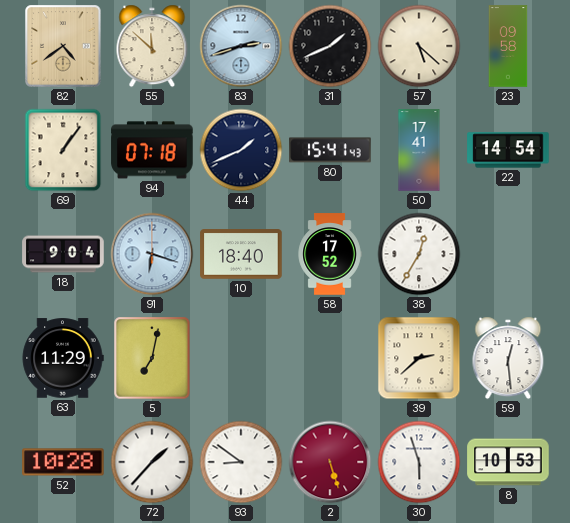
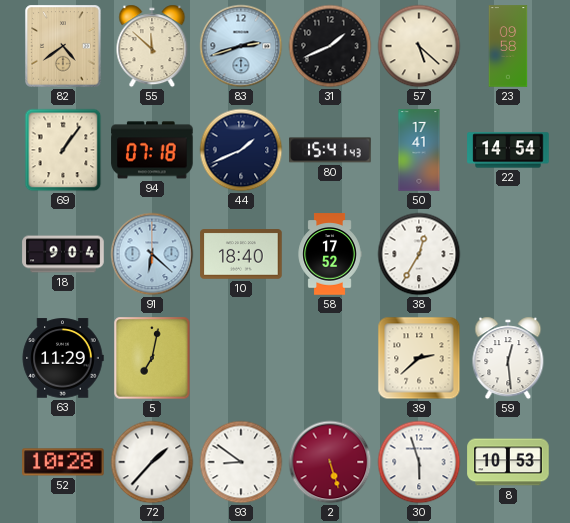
91: 6:18 -> 6:22 (152, 254)
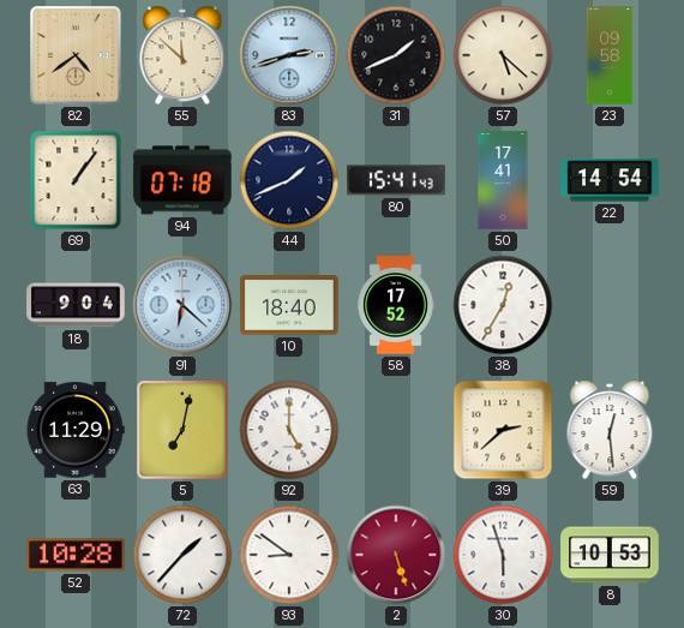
92: none -> 5:00 (289, 430)
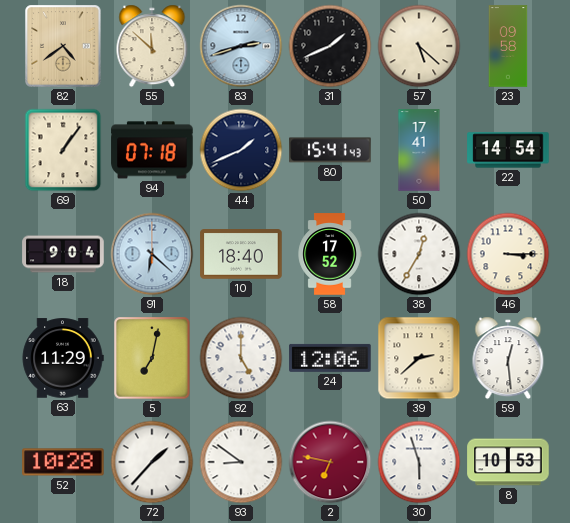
46: none -> 3:15 (508, 254)
24: none -> 12:06 (330, 358)
2: 5:27 -> 6:47 (330, 462)
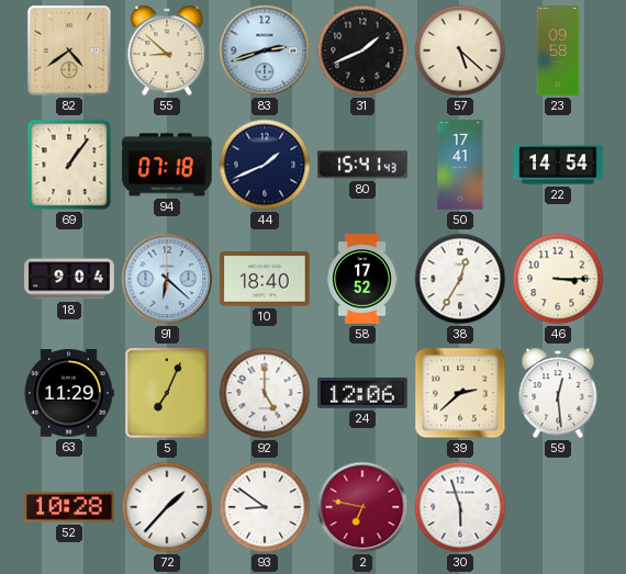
55: 11:52 -> 8:52 (167, 50)
5: 7:02 -> 7:04 (167, 393)
8: 10:53 -> none (508, 462)
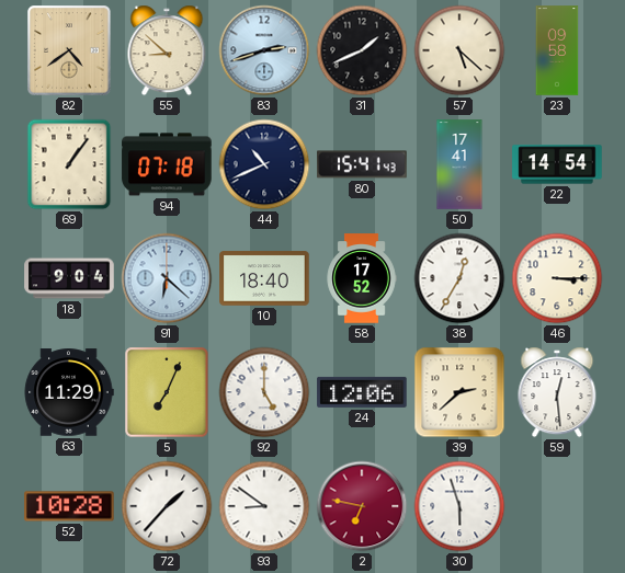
44: 1:41 -> 10:41 (264, 164)
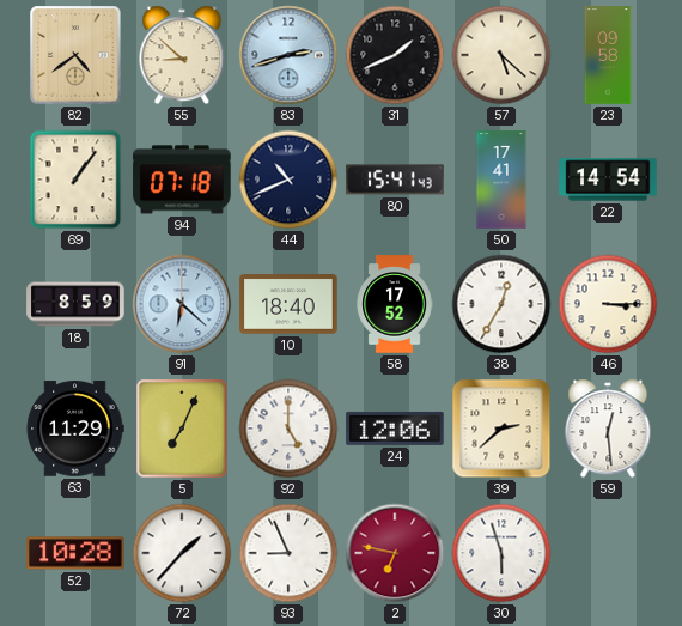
18: 9:04 -> 8:59 (75, 304)
93: 8:51 -> 8:56 (288, 553)
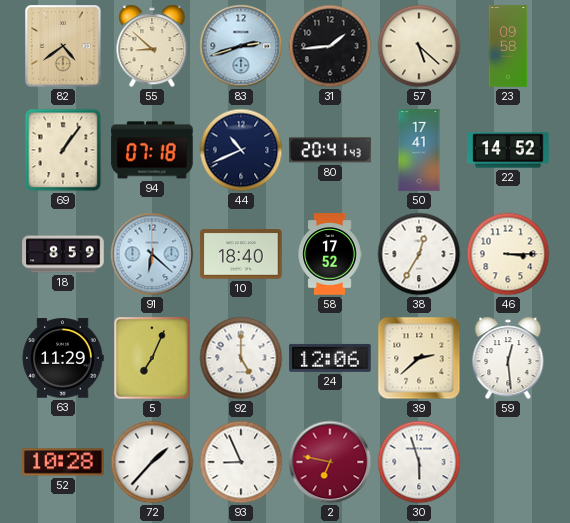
31: 1:41 -> 1:44 (330, 46)
80: 15:41 -> 20:41 (330, 150)
22: 14:54 -> 14:52 (508, 150)
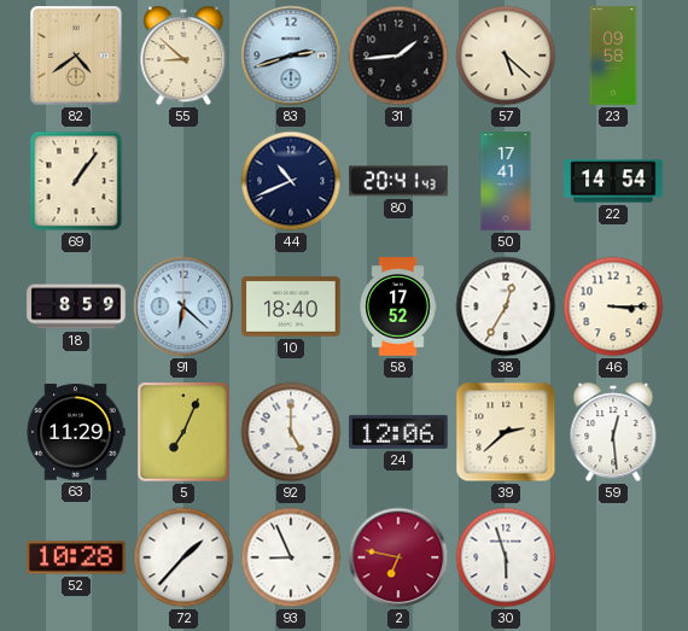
94: 07:18 -> none (152, 150)
22: 14:52 -> 14:54 (613, 181)
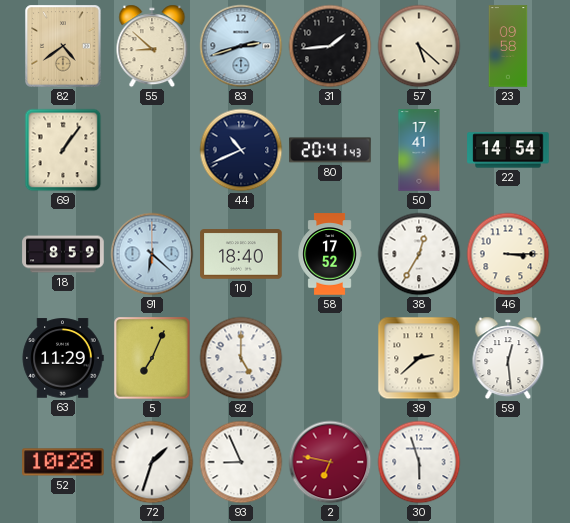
24: 12:06 -> none (398, 432)
72: 1:37 -> 1:33 (152, 462)
